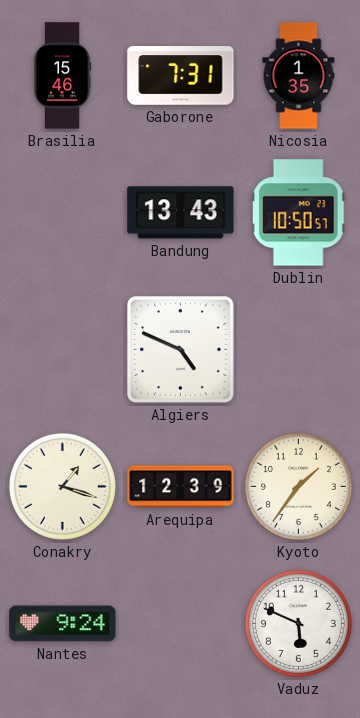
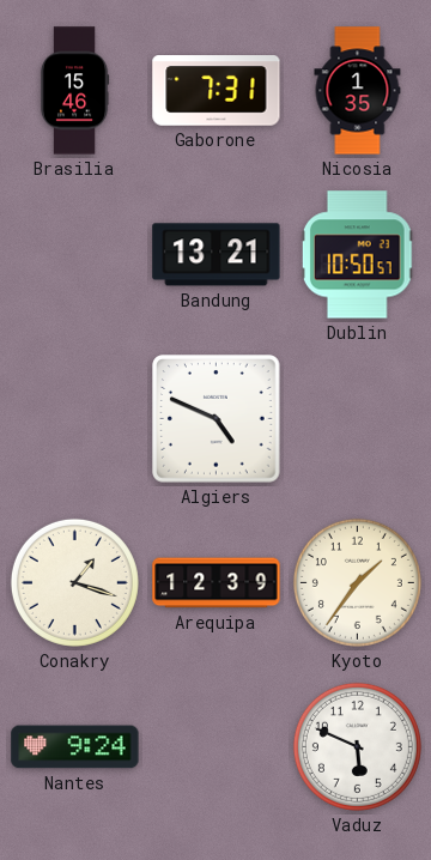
Bandung: 13:43 -> 13:21 (217, 255)
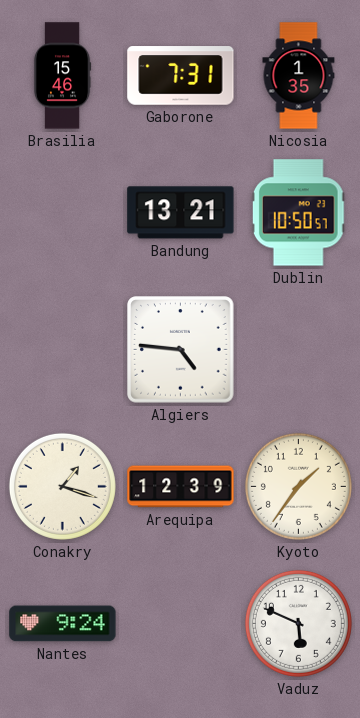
Algiers: 4:49 -> 4:46 (181, 350)
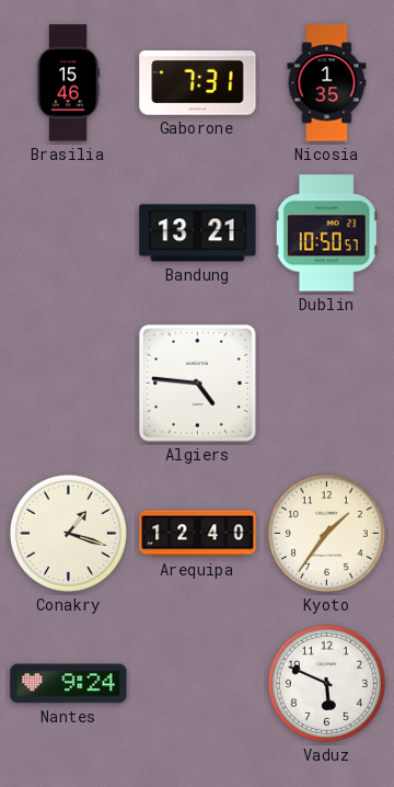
Arequipa: 12:39 -> 12:40 (198, 534)
